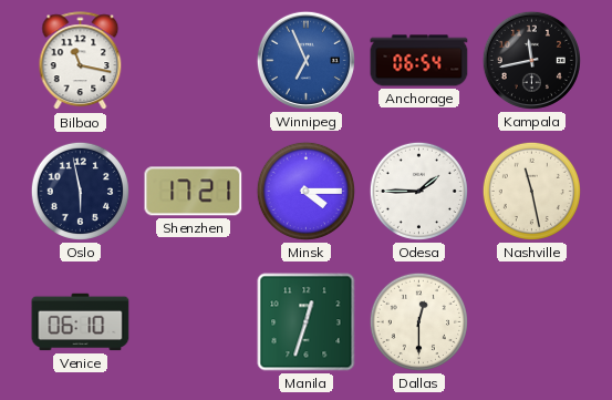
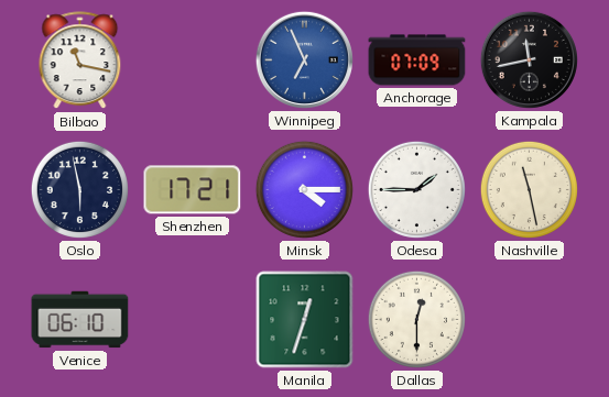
Anchorage: 06:54 -> 07:09 (417, 60)
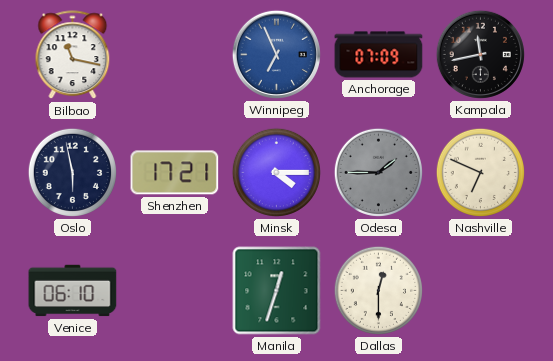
Odesa dial: white -> grey (378, 172)
Nashville: 11:28 -> 6:49 (480, 172)
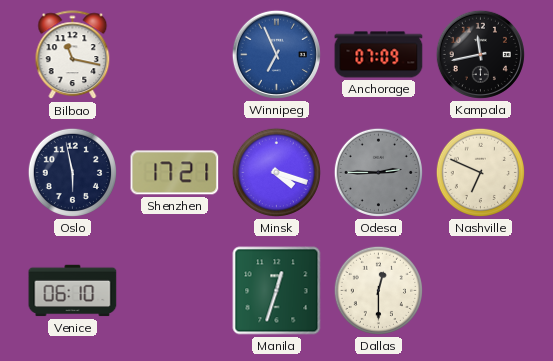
Minsk: 4:15 -> 4:18 (276, 172)
Odesa: 1:45 -> 2:45 (378, 172)
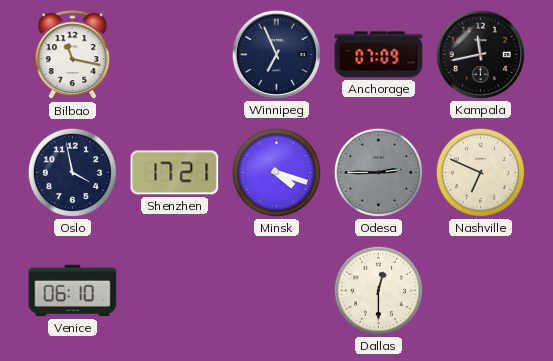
Winnipeg dial: blue -> navy (276, 54)
Oslo: 5:58 -> 3:58 (72, 172)
Manila: 12:33 -> none (277, 291)
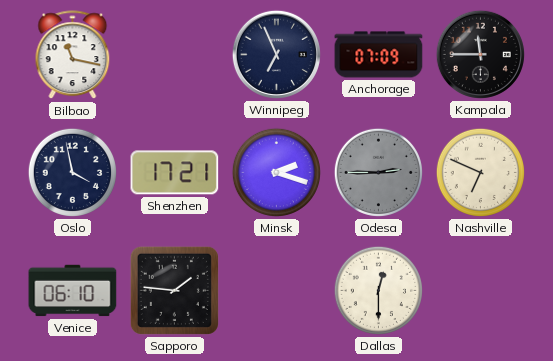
Kampala: 11:43 -> 11:45 (480, 54)
Minsk: 4:18 -> 2:18 (276, 172)
Sapporo: none -> 1:46 (174, 290)
